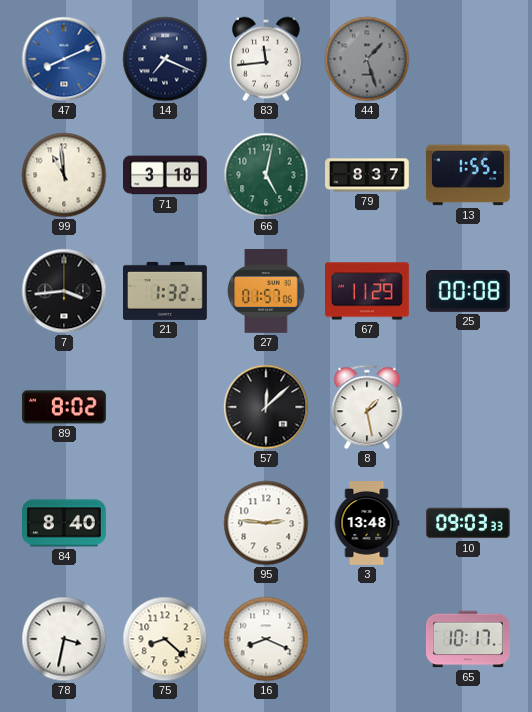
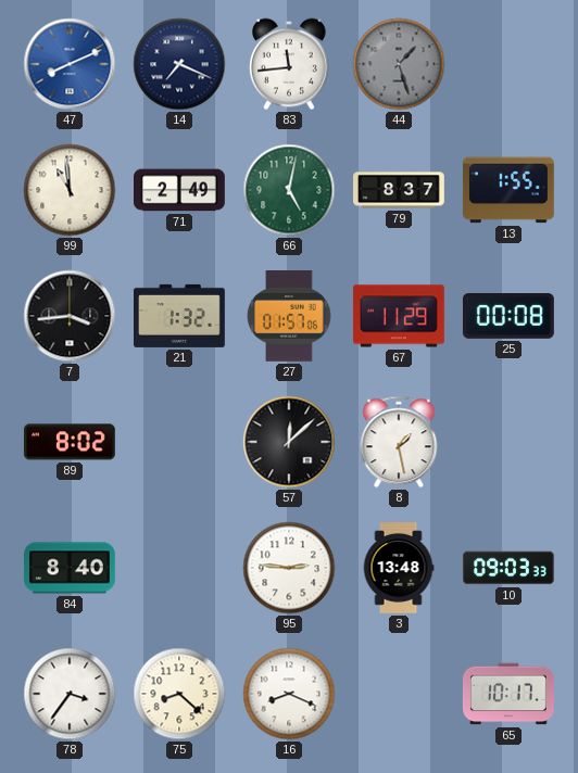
71: 3:18 -> 2:49 (180, 190)
78: 3:32 -> 3:36 (70, 694)
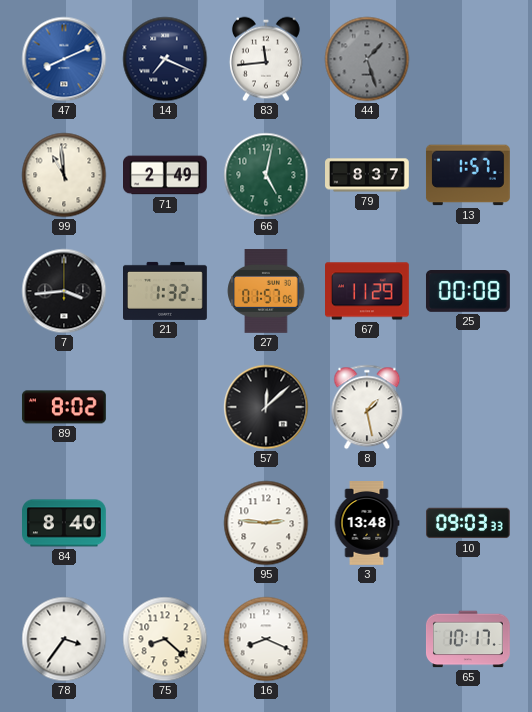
13: 1:55 -> 1:57 (468, 175)
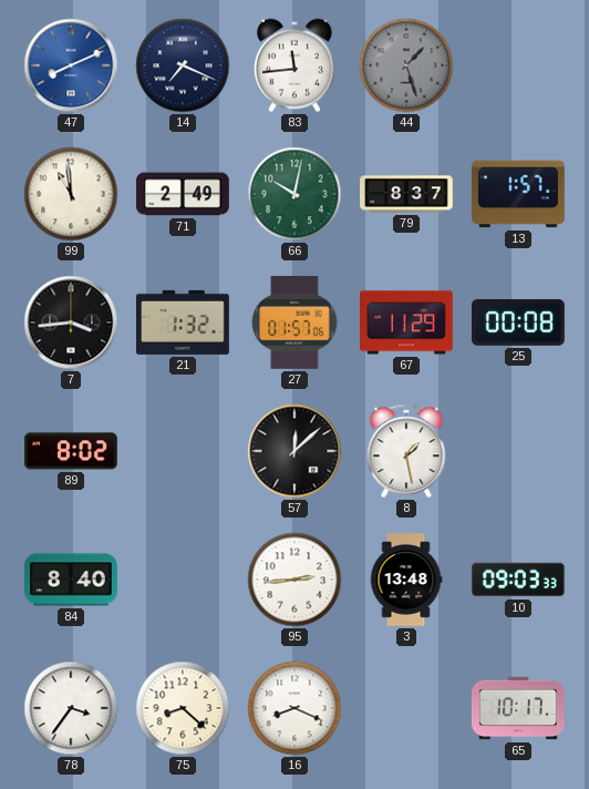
66: 5:02 -> 10:02 (294, 194)
95: 2:46 -> 2:44 (294, 580)
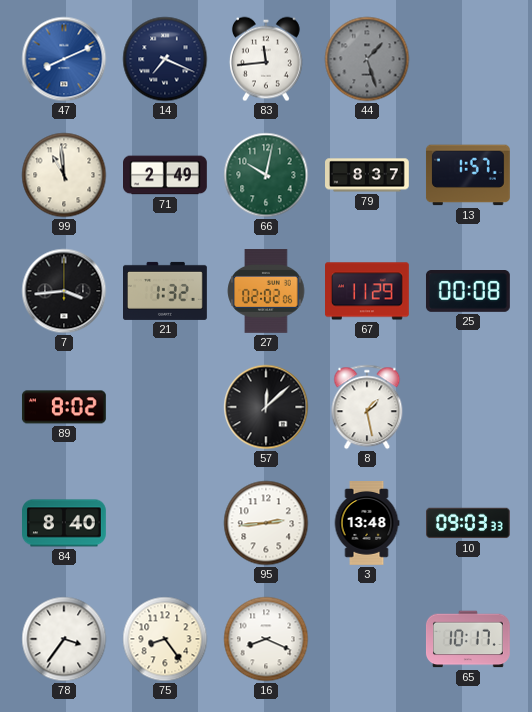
27: 01:57 -> 02:02 (266, 292)
75: 8:22 -> 8:24 (165, 639)
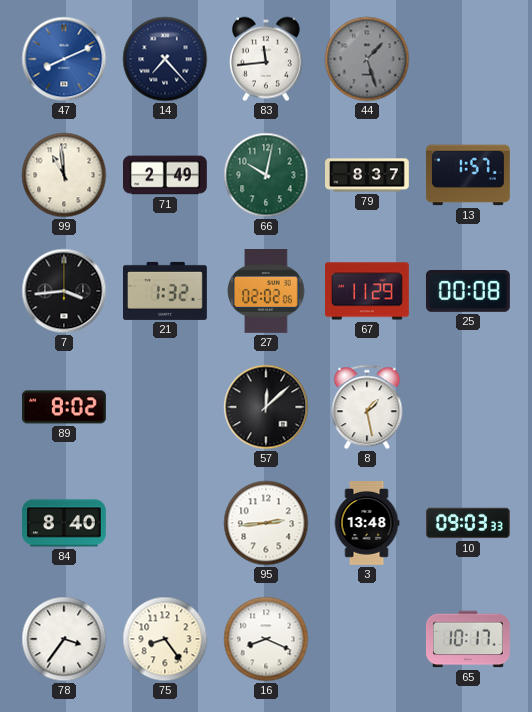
14: 7:19 -> 7:23 (165, 59)
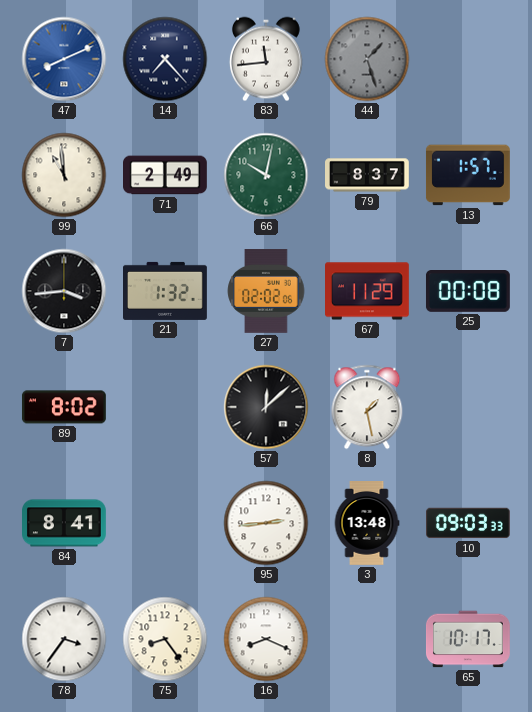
84: 8:40 -> 8:41 (65, 523)
